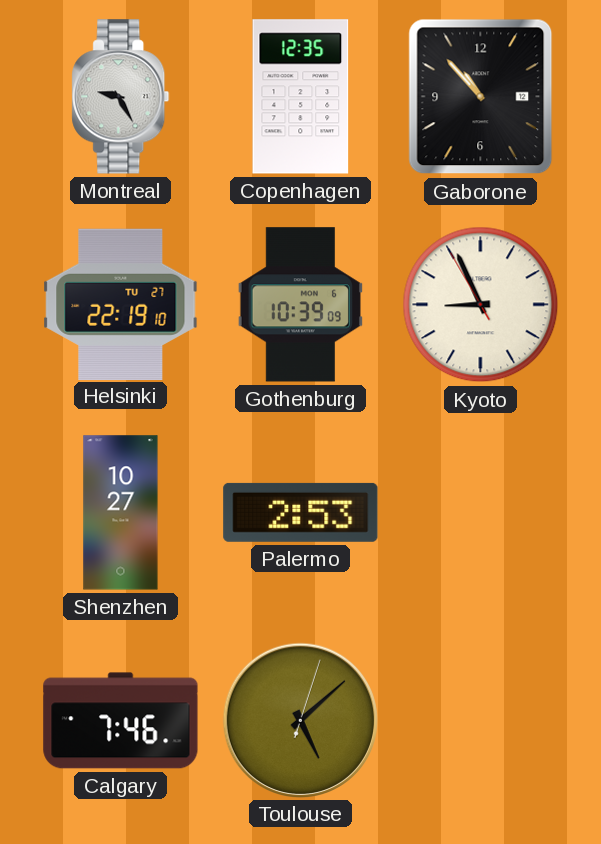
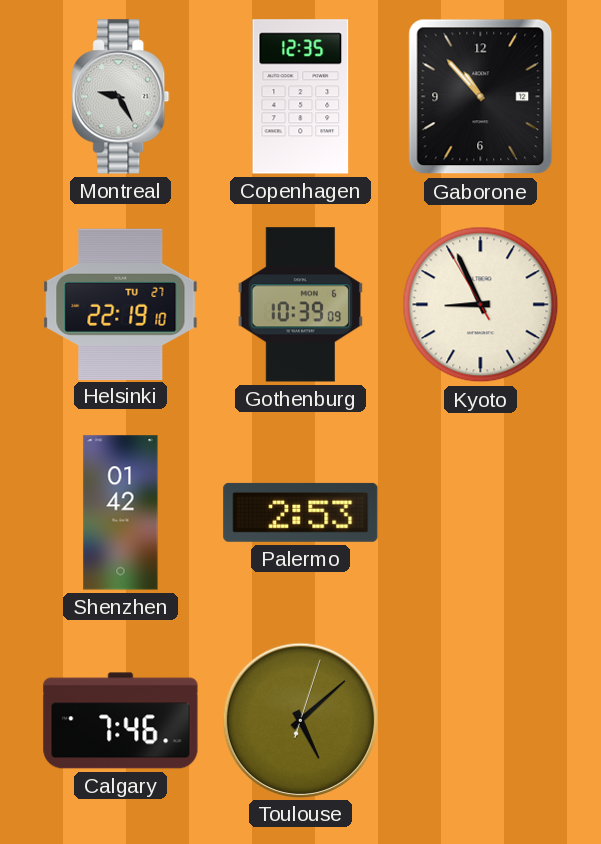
Shenzhen: 10:27 -> 01:42 (121, 513)
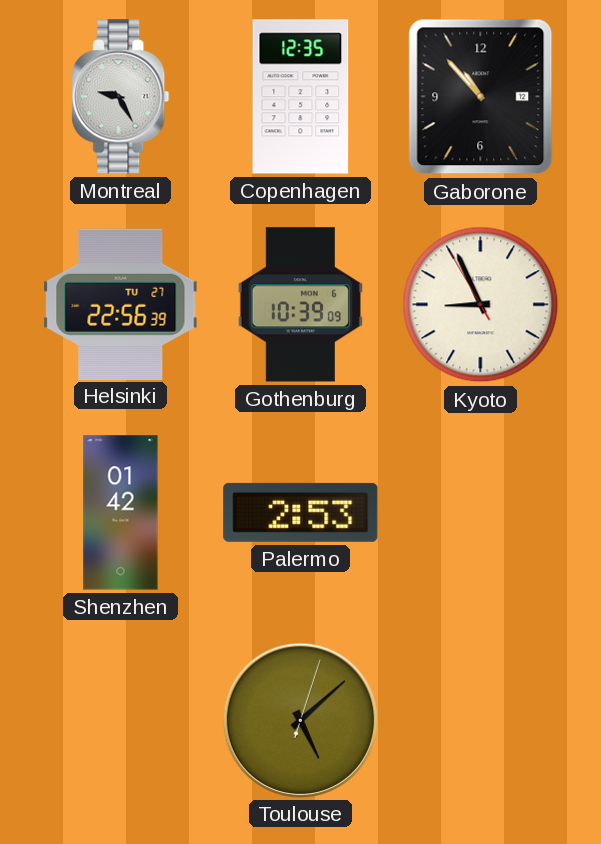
Helsinki: 22:19 -> 22:56 (121, 304)
Calgary: 7:46 -> none (121, 721)
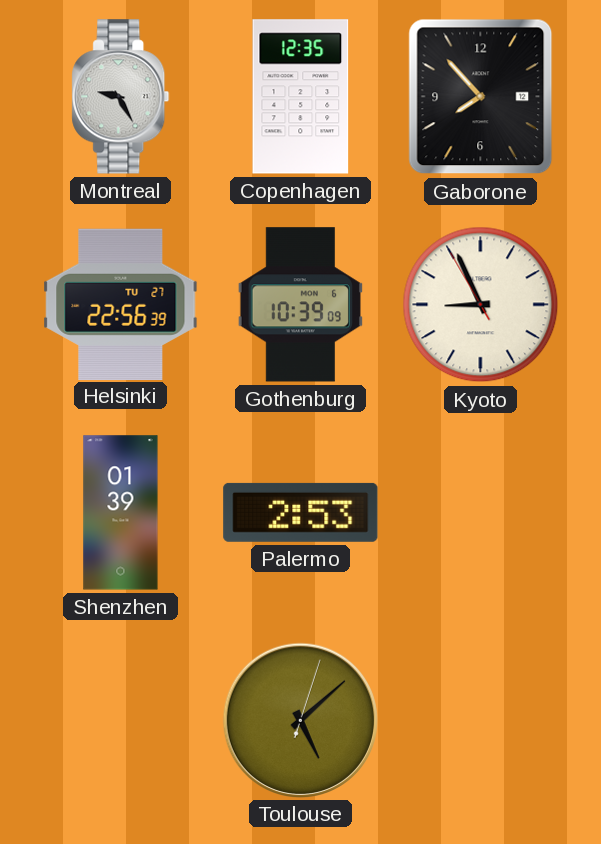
Gaborone: 10:53 -> 7:53 (481, 97)
Shenzhen: 01:42 -> 01:39 (121, 513)
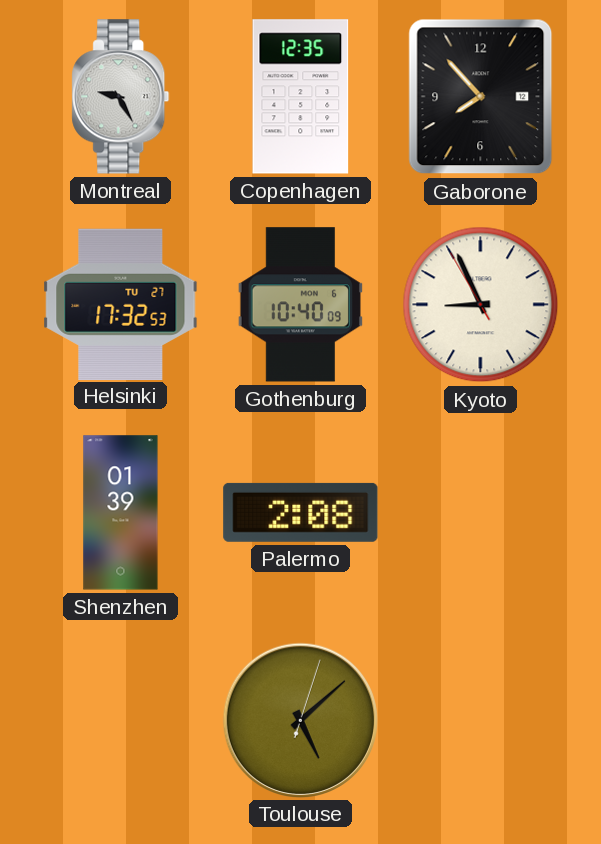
Helsinki: 22:56 -> 17:32 (121, 304)
Gothenburg: 10:39 -> 10:40 (300, 305)
Palermo: 2:53 -> 2:08 (301, 512)
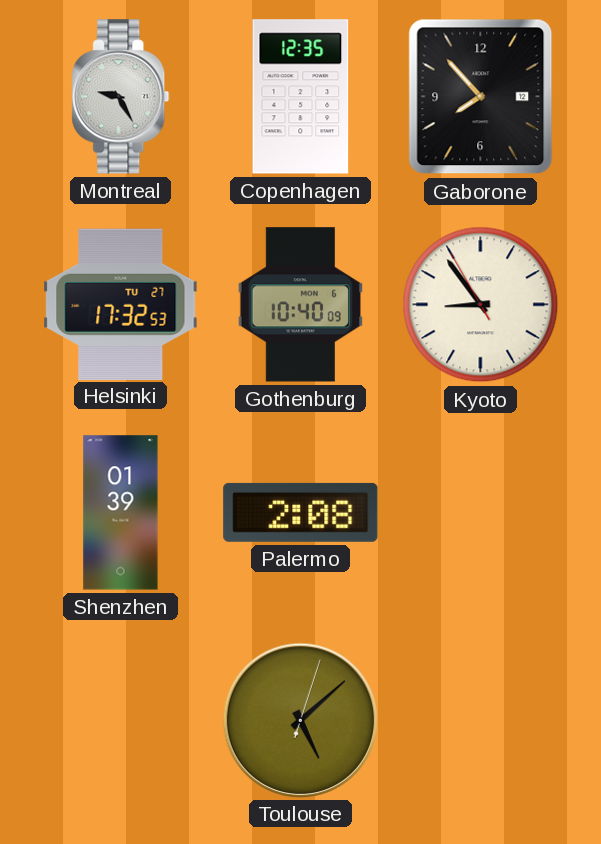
Kyoto: 8:55 -> 8:53 (481, 305)
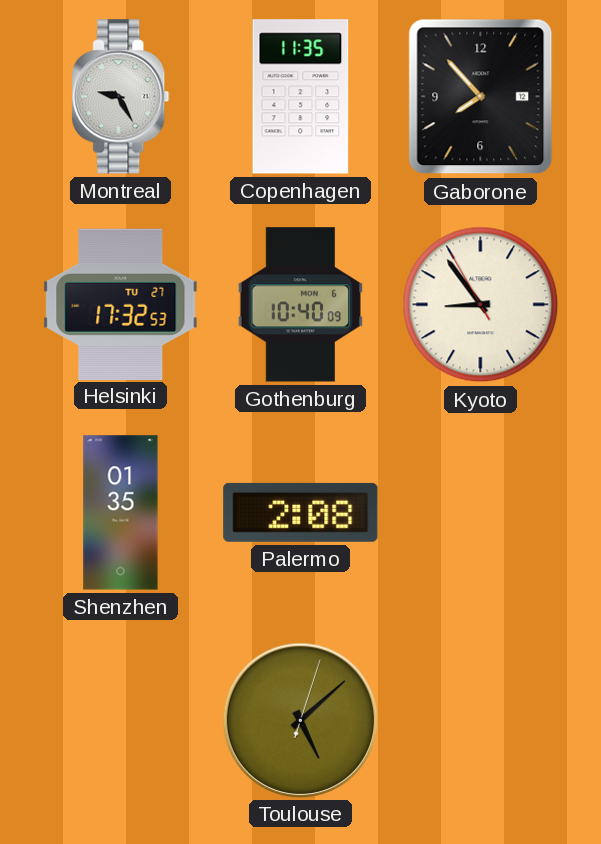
Copenhagen: 12:35 -> 11:35 (301, 97)
Shenzhen: 01:39 -> 01:35 (121, 513)
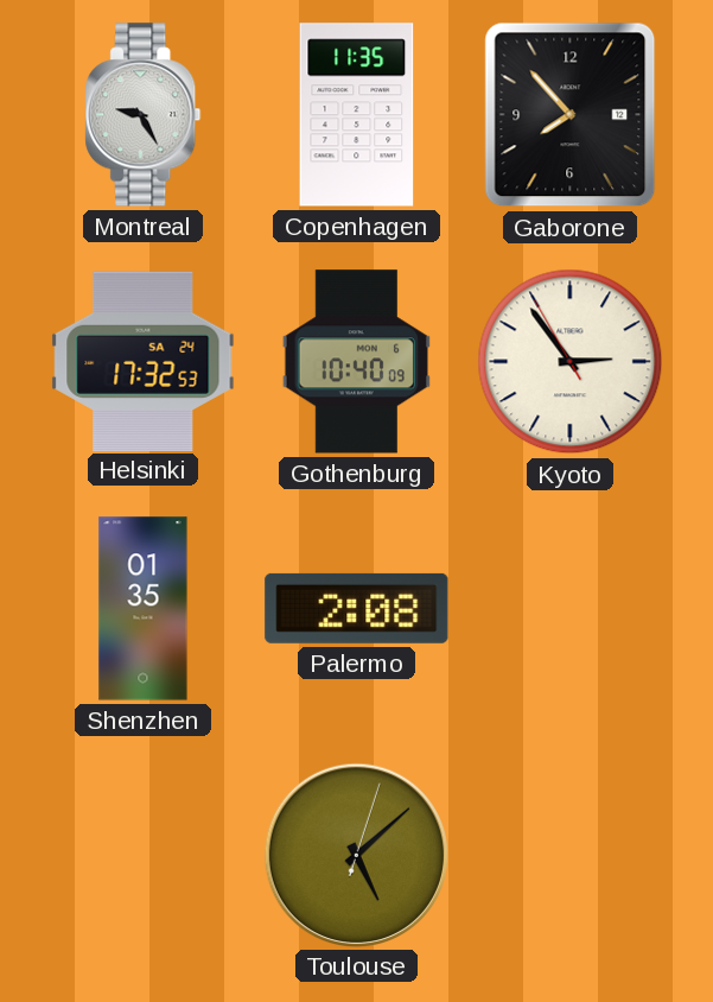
Helsinki date: TU 27 -> SA 24 (144, 361)
Kyoto: 8:53 -> 2:53 (571, 362)
